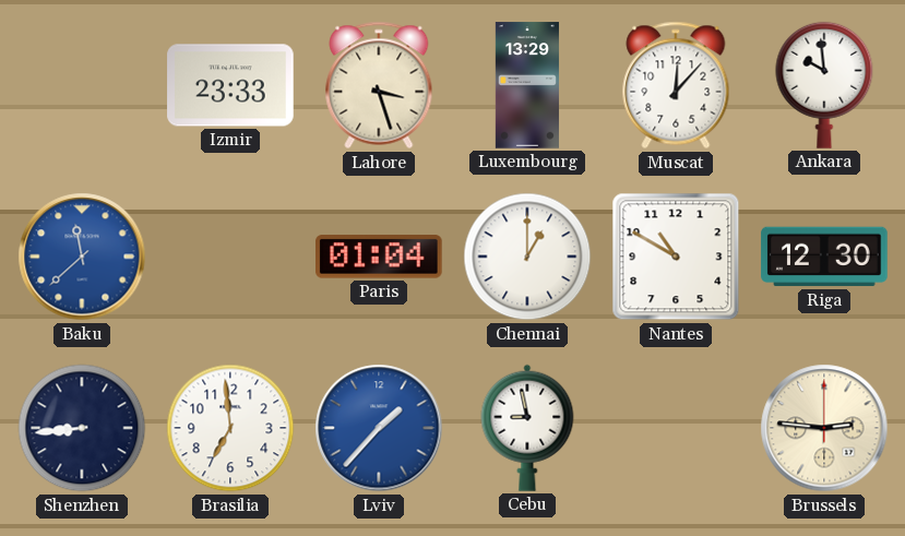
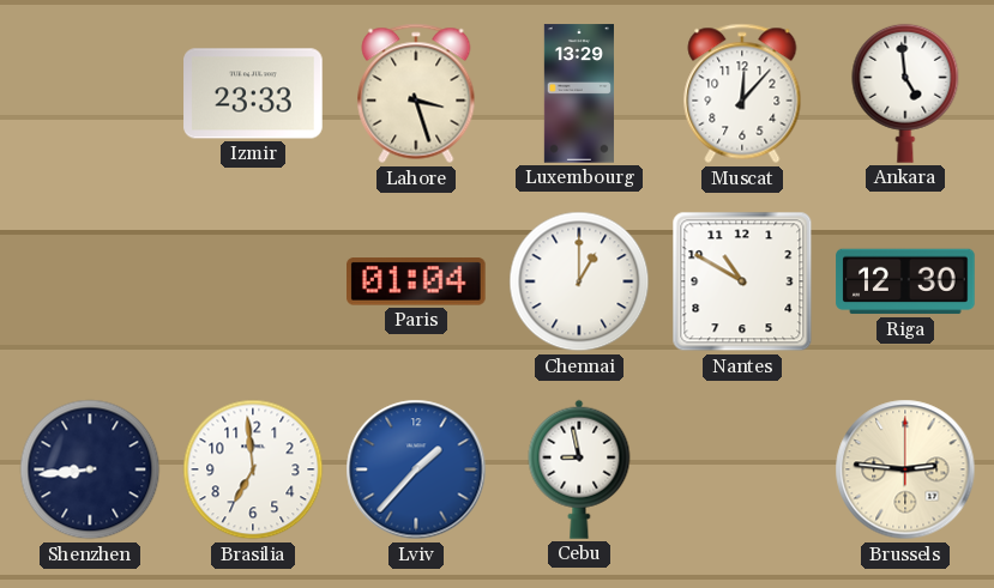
Ankara: 9:59 -> 4:59 (905, 93)
Baku: 11:38 -> none (82, 257)
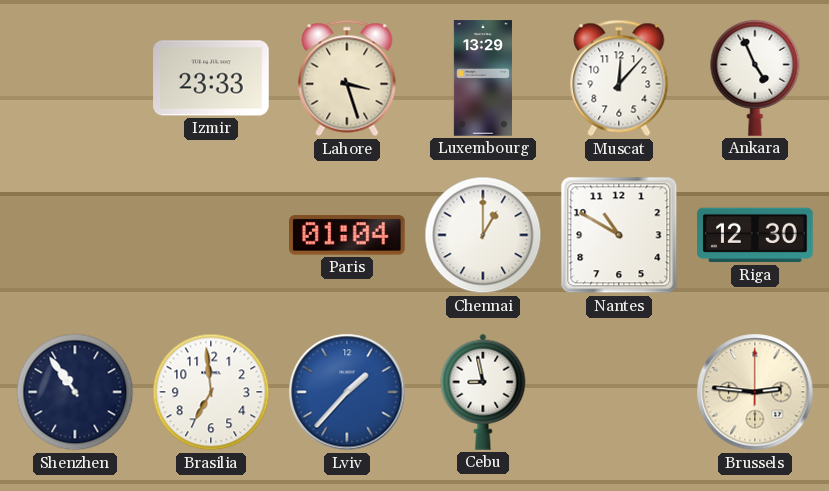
Ankara: 4:59 -> 4:56 (755, 78)
Shenzhen: 8:44 -> 10:54 (75, 392)
